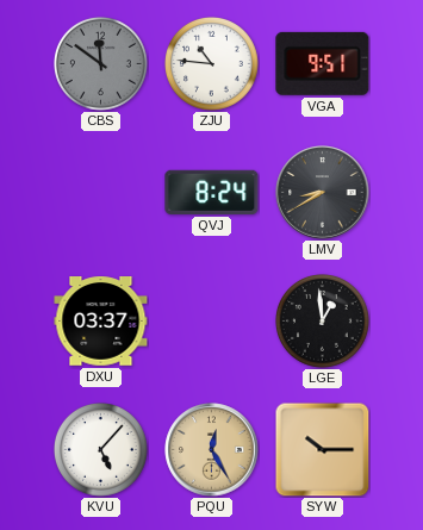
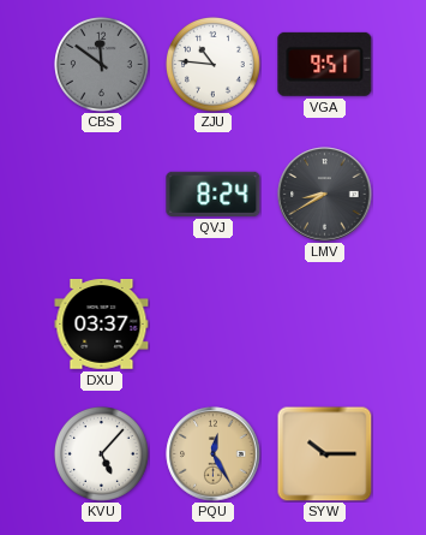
LGE: 12:59 -> none (323, 322)
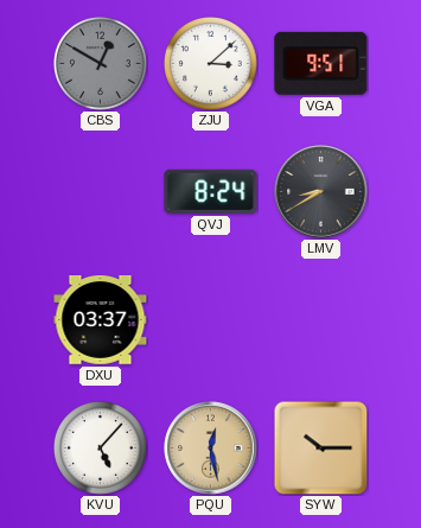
CBS: 11:51 -> 12:50 (101, 64)
ZJU: 10:46 -> 3:08 (211, 64)
PQU: 12:25 -> 12:28 (211, 449)
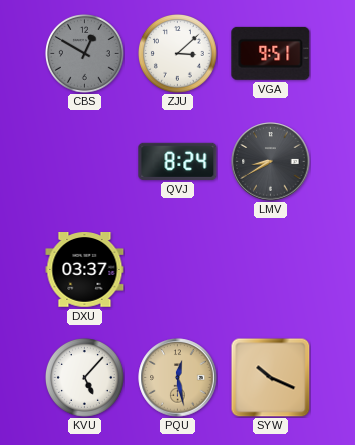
SYW: 10:15 -> 10:19 (270, 377)
